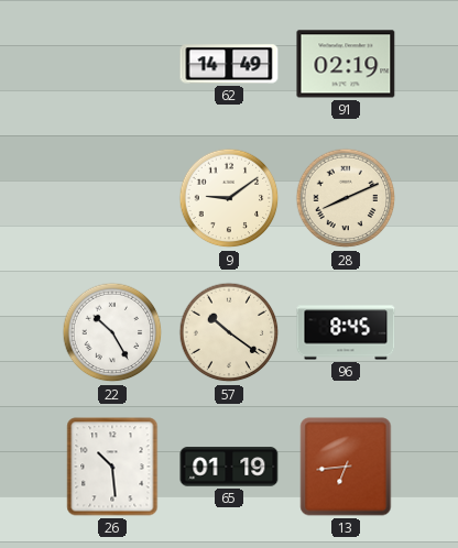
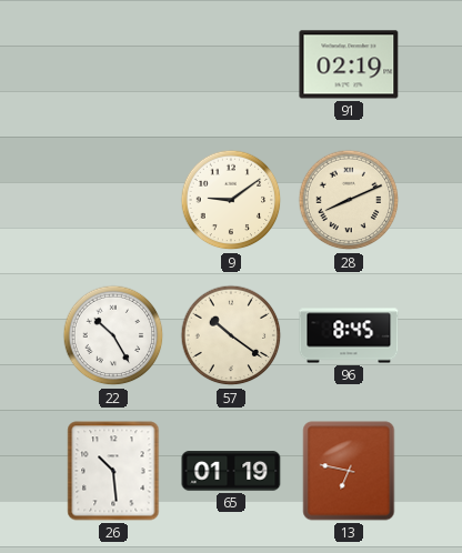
62: 14:49 -> none (229, 64)
13: 6:44 -> 6:47 (349, 471)
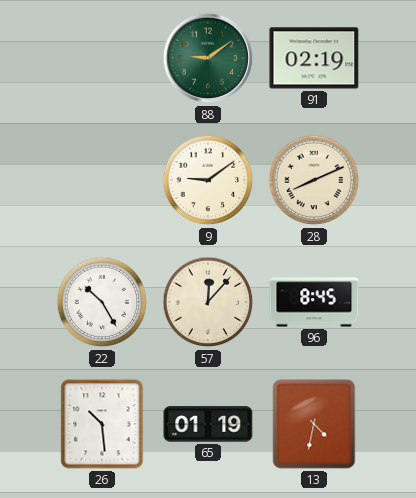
88: none -> 9:09 (208, 58)
57: 10:21 -> 12:07 (208, 302)
13: 6:47 -> 4:32 (314, 424)
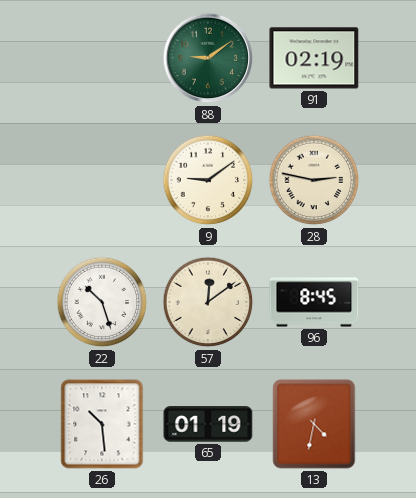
28: 8:11 -> 2:47 (314, 180)
22: 10:25 -> 10:27 (102, 302)
57: 12:07 -> 12:09 (208, 302)
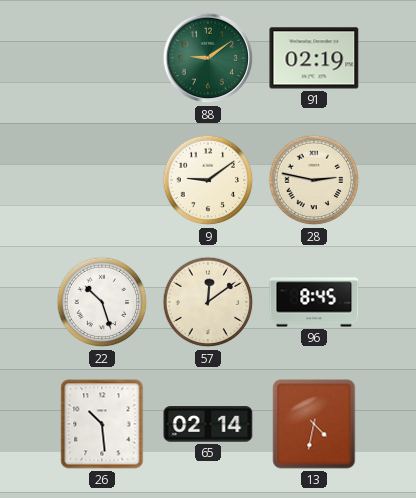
65: 01:19 -> 02:14 (208, 424)
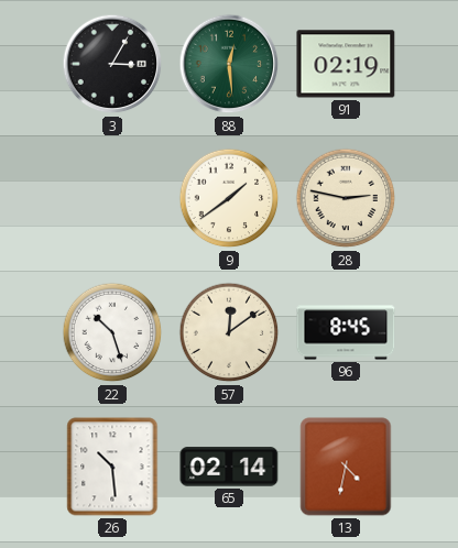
3: none -> 3:05 (112, 64)
88: 9:09 -> 12:29 (229, 64)
9: 9:09 -> 1:39 (229, 198)
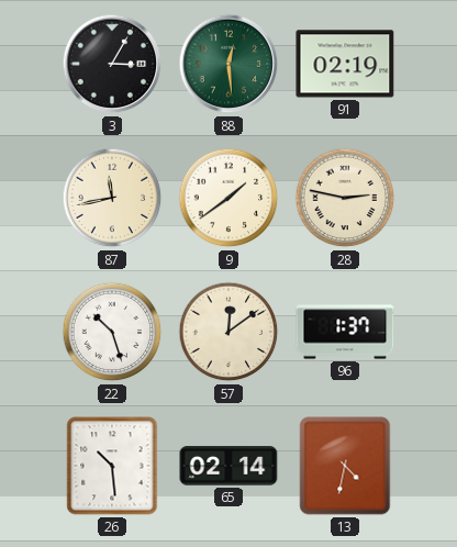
87: none -> 11:43 (112, 198)
96: 8:45 -> 1:37 (345, 332)
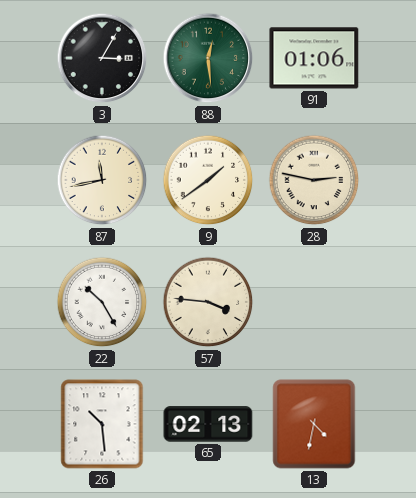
91: 02:19 -> 01:06 (314, 58)
22: 10:27 -> 10:25 (102, 302)
57: 12:09 -> 3:46 (208, 302)
96: 1:37 -> none (345, 332)
65: 02:14 -> 02:13 (208, 424)
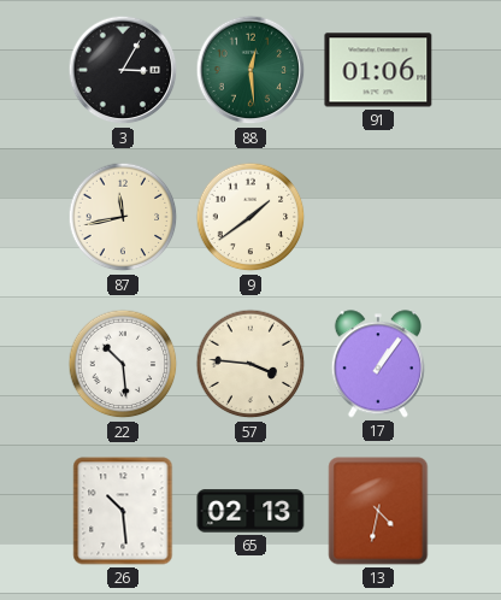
28: 2:47 -> none (314, 180)
22: 10:25 -> 10:29 (123, 364)
17: none -> 1:06 (378, 364)
